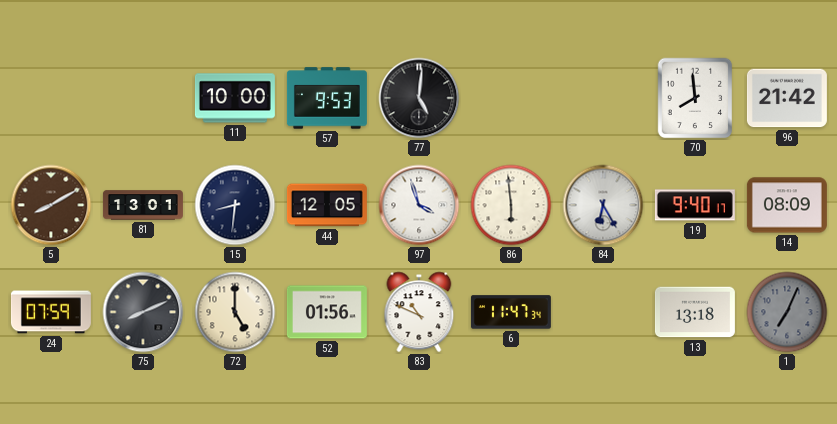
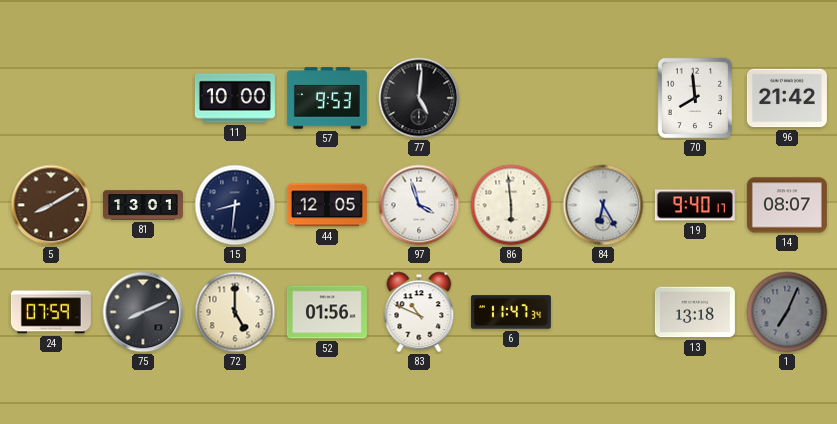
14: 08:09 -> 08:07 (787, 205)
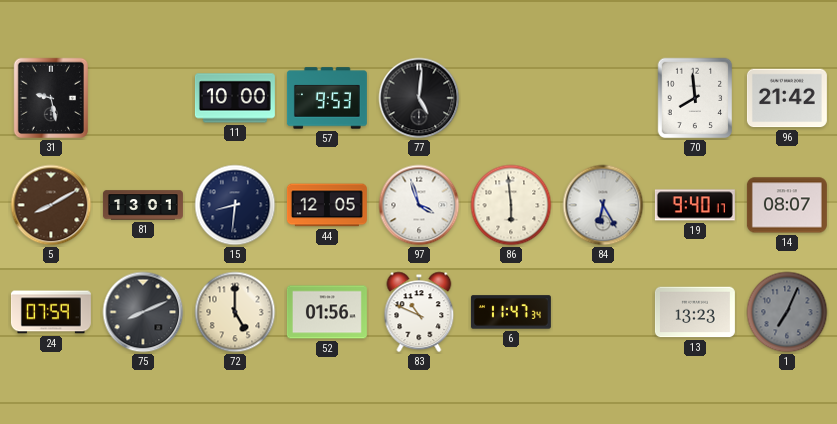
31: none -> 9:28 (50, 98)
13: 13:18 -> 13:23 (695, 312)
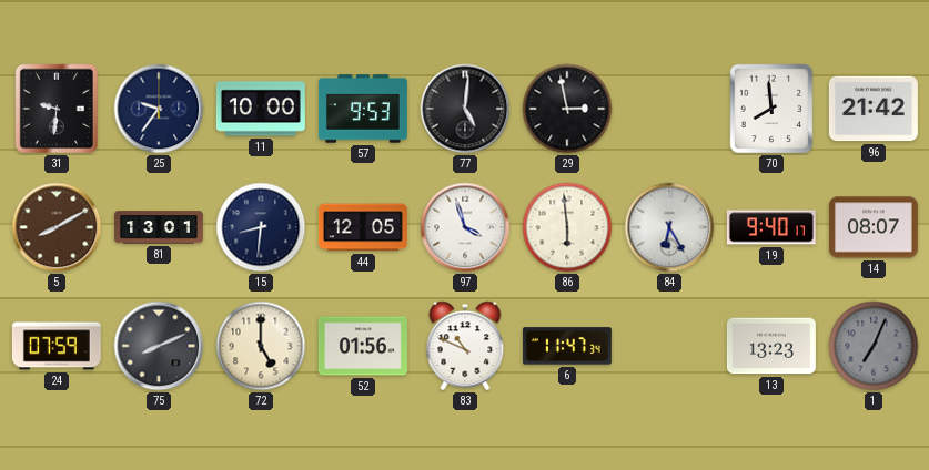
31: 9:28 -> 9:31 (55, 109)
25: none -> 9:36 (159, 109)
29: none -> 2:58 (567, 109)
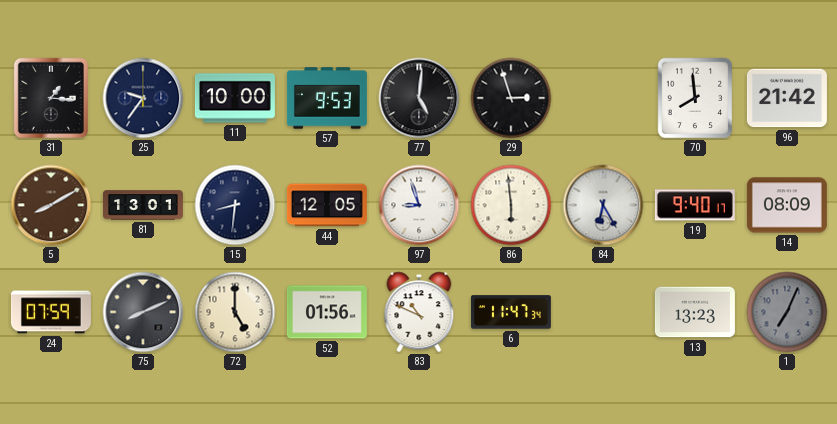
31: 9:31 -> 1:16 (50, 98)
29: 2:58 -> 2:57 (511, 98)
97: 3:57 -> 8:57 (419, 205)
14: 08:07 -> 08:09 (787, 205)
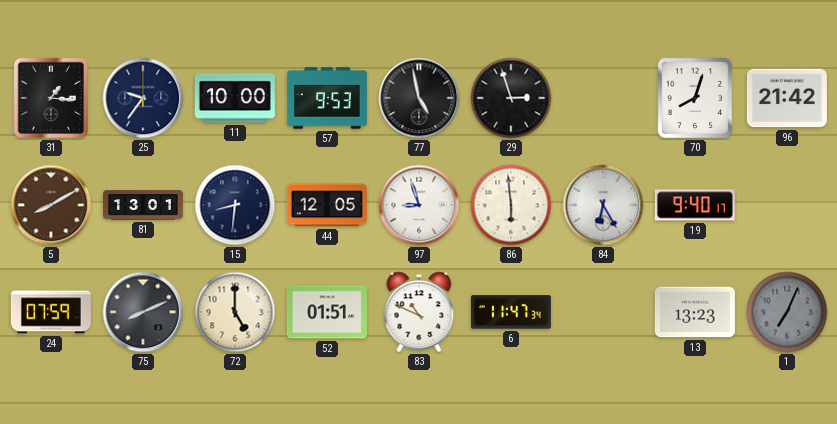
77: 5:01 -> 4:58 (419, 98)
70: 7:59 -> 8:03 (695, 98)
14: 08:09 -> none (787, 205)
52: 01:56 -> 01:51 (327, 312)
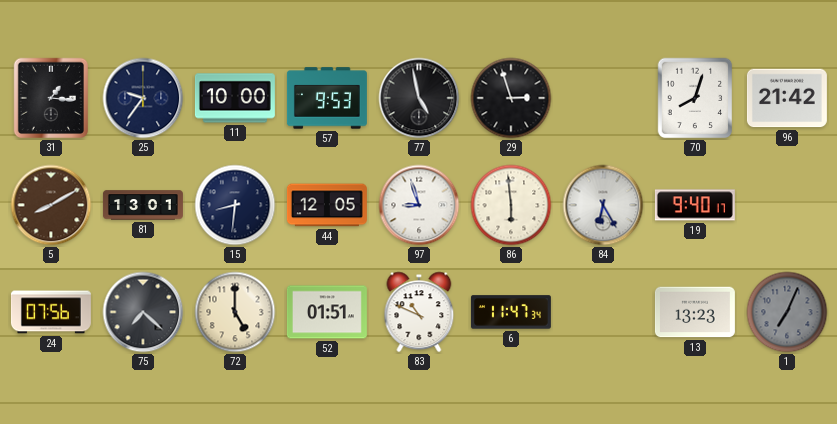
24: 07:59 -> 07:56 (51, 312)
75: 8:11 -> 7:22 (143, 312)
